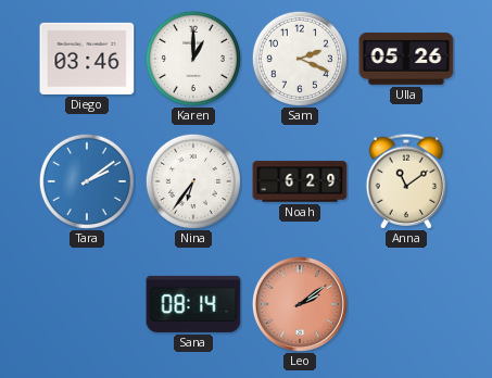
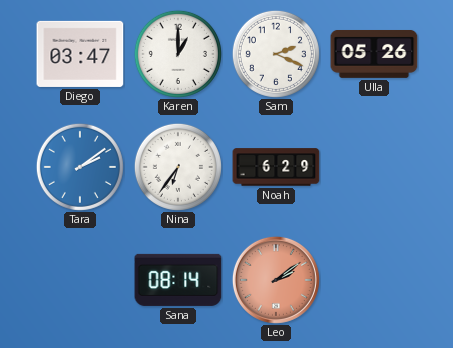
Diego: 03:46 -> 03:47 (80, 54)
Anna: 11:09 -> none (406, 181)
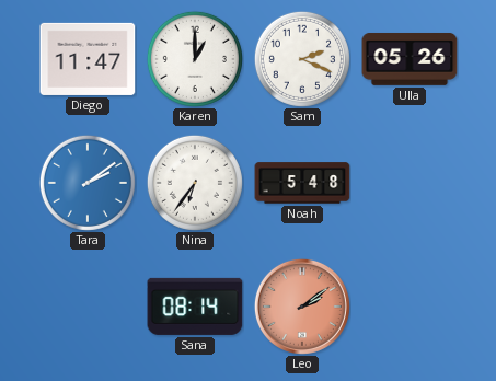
Diego: 03:47 -> 11:47 (88, 59)
Noah: 6:29 -> 5:48 (302, 183)
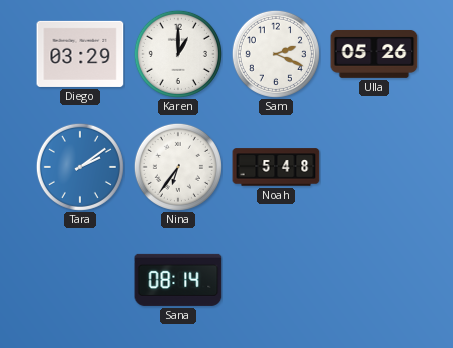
Diego: 11:47 -> 03:29 (80, 54)
Leo: 2:09 -> none (302, 307)
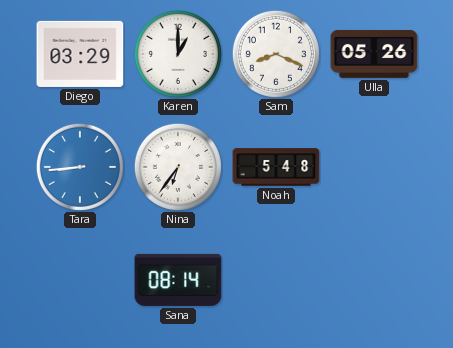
Sam: 2:19 -> 8:19 (276, 54)
Tara: 2:09 -> 8:44 (80, 167)
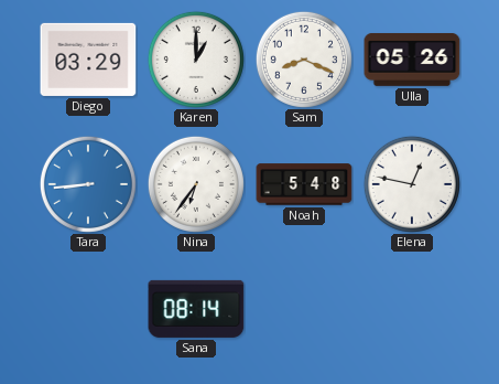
Elena: none -> 12:47 (412, 184)
